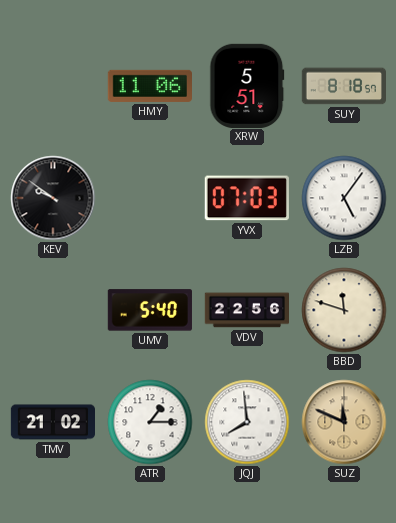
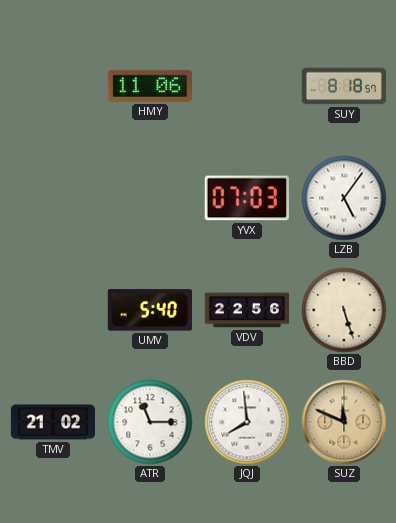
XRW: 5:51 -> none (247, 85)
KEV: 9:51 -> none (53, 198)
BBD: 11:48 -> 5:27 (344, 310)
ATR: 1:15 -> 11:15 (150, 422)
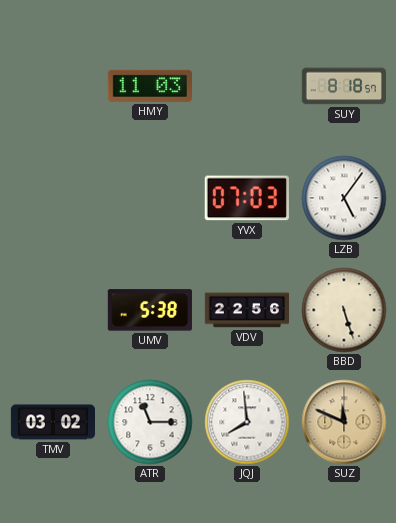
HMY: 11:06 -> 11:03 (149, 86)
UMV: 5:40 -> 5:38 (150, 310)
TMV: 21:02 -> 03:02 (53, 422)
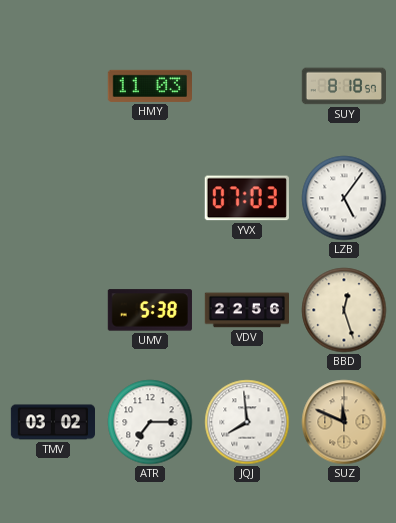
BBD: 5:27 -> 12:27 (344, 310)
ATR: 11:15 -> 7:15 (150, 422)
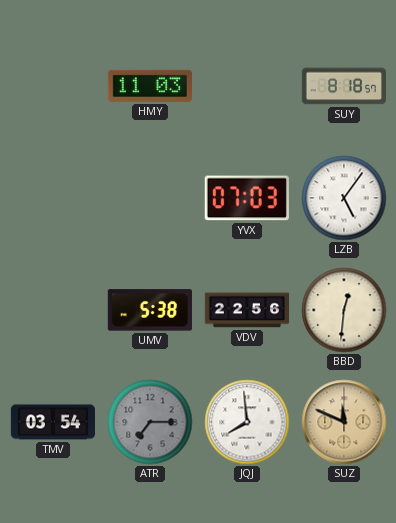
BBD: 12:27 -> 12:31 (344, 310)
TMV: 03:02 -> 03:54 (53, 422)
ATR dial: white -> grey (150, 422)
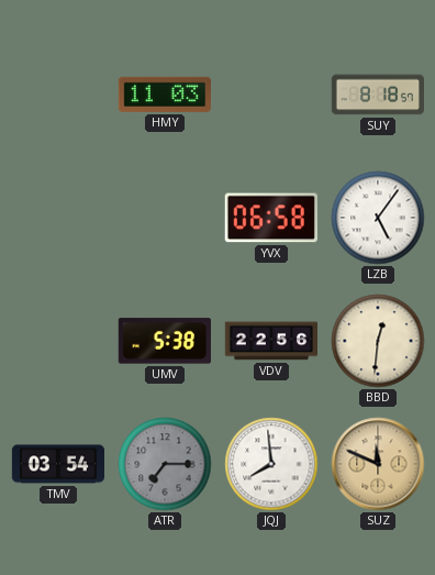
YVX: 07:03 -> 06:58 (271, 218)
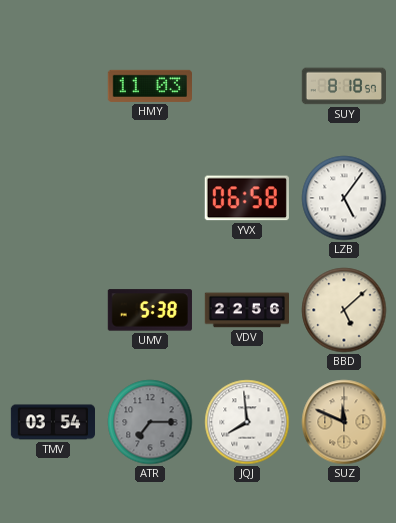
BBD: 12:31 -> 5:08 (344, 310)
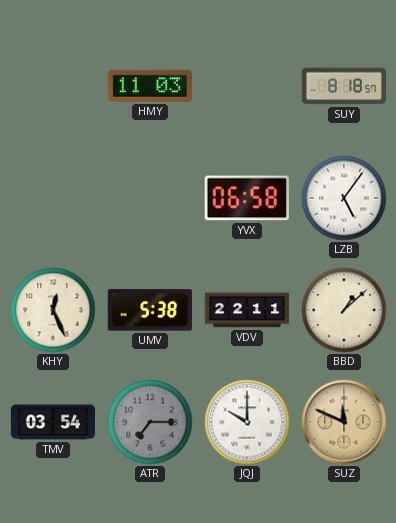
KHY: none -> 12:26 (53, 310)
VDV: 22:56 -> 22:11 (246, 310)
BBD: 5:08 -> 1:08 (344, 310)
JQJ: 7:59 -> 10:00 (247, 422)
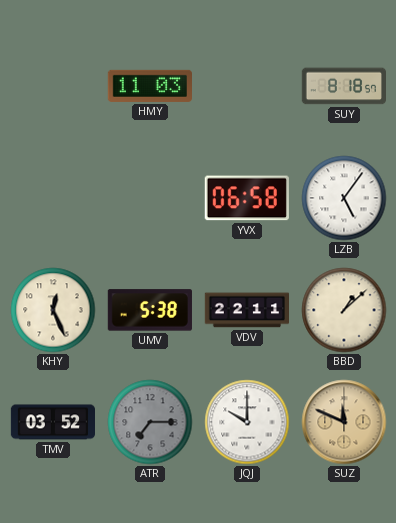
TMV: 03:54 -> 03:52 (53, 422)
